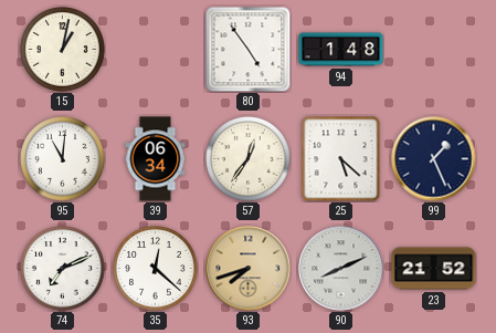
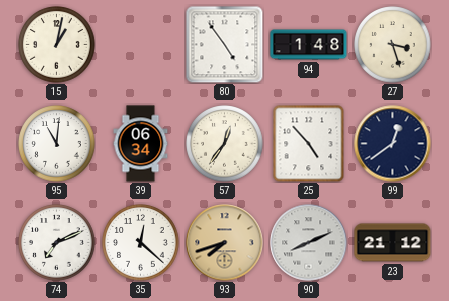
27: none -> 3:27 (393, 45)
25: 5:22 -> 4:53 (309, 143)
99: 1:26 -> 12:39 (393, 144)
23: 21:52 -> 21:12 (393, 243)
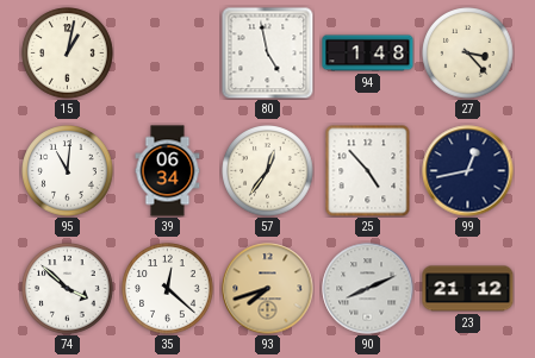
80: 4:54 -> 4:58 (267, 52)
27: 3:27 -> 3:23 (468, 54)
99: 12:39 -> 12:43 (468, 171)
74: 7:11 -> 3:52 (68, 289)
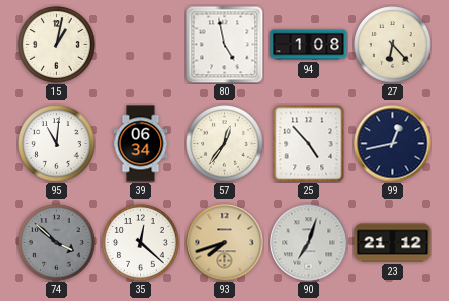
94: 1:48 -> 1:08 (309, 45)
27: 3:23 -> 6:23 (393, 45)
74 dial: white -> grey (57, 243)
90: 8:11 -> 7:03 (309, 243)
